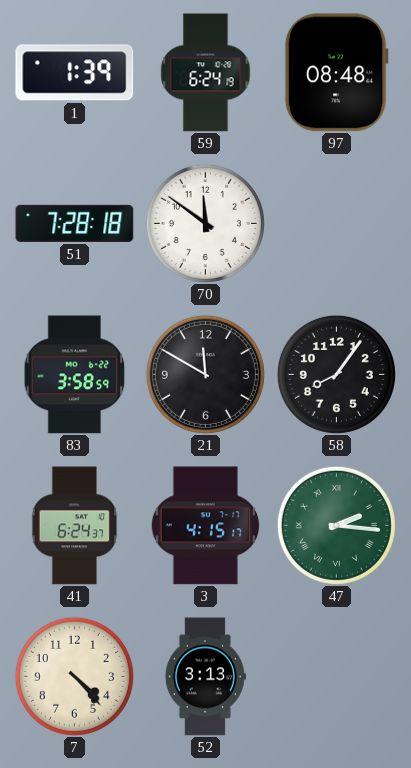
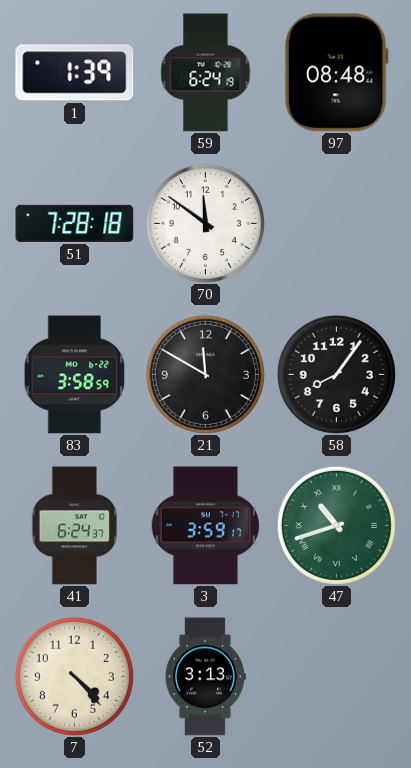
3: 4:15 -> 3:59 (206, 526)
47: 2:16 -> 10:42 (336, 525)
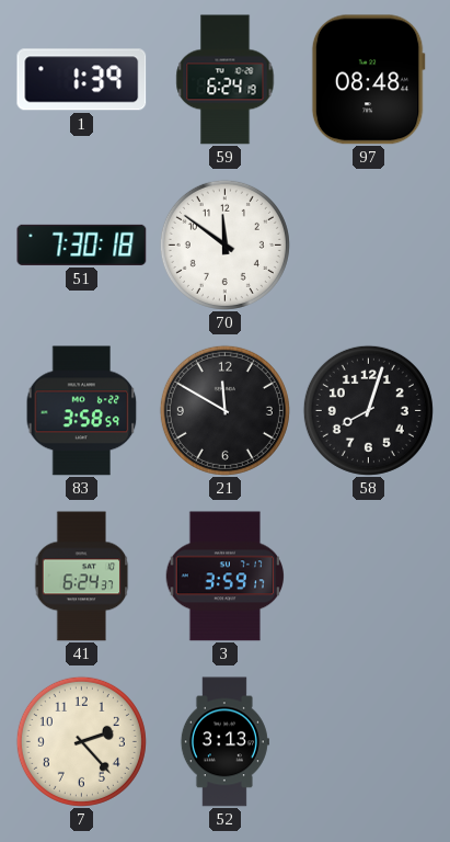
51: 7:28 -> 7:30 (82, 244)
58: 8:06 -> 8:03 (368, 410)
47: 10:42 -> none (336, 525)
7: 4:23 -> 2:23 (81, 741)
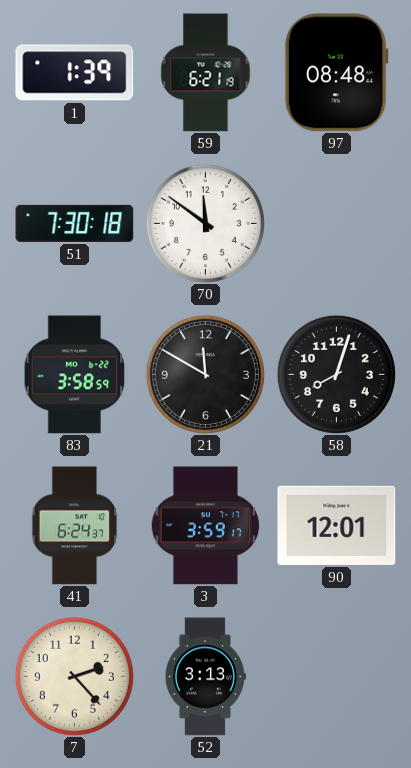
59: 6:24 -> 6:21 (206, 73)
90: none -> 12:01 (337, 525)
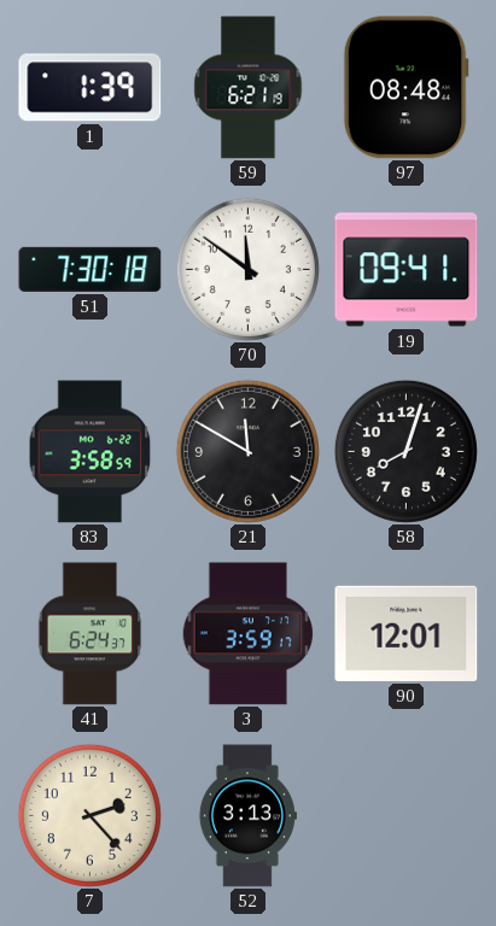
19: none -> 09:41 (407, 270)
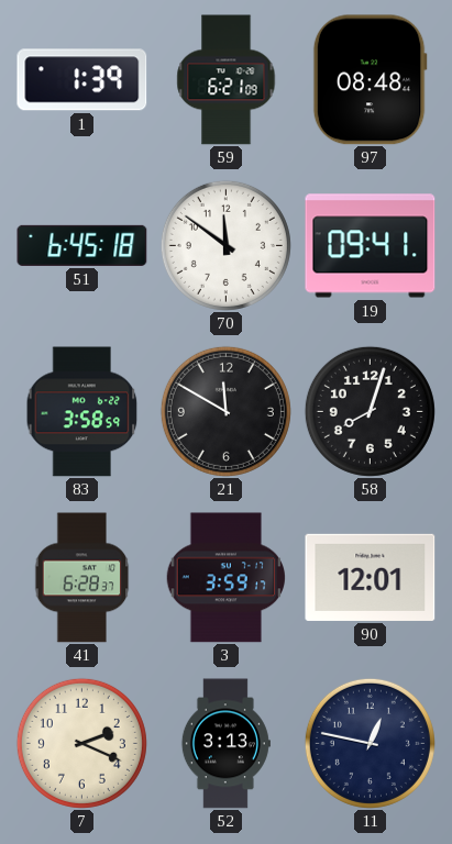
59: 6:21:19 -> 6:21:09 (227, 80)
51: 7:30 -> 6:45 (82, 245)
41: 6:24 -> 6:28 (82, 578)
7: 2:23 -> 2:19 (81, 743)
11: none -> 12:47 (370, 743)
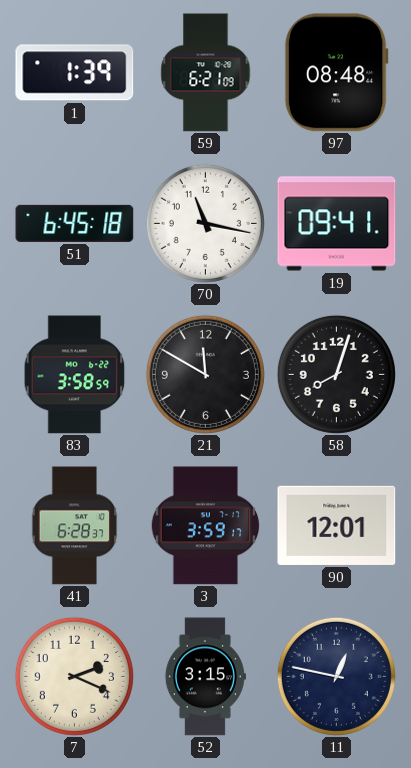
70: 11:51 -> 11:17 (205, 223)
52: 3:13 -> 3:15 (205, 677)
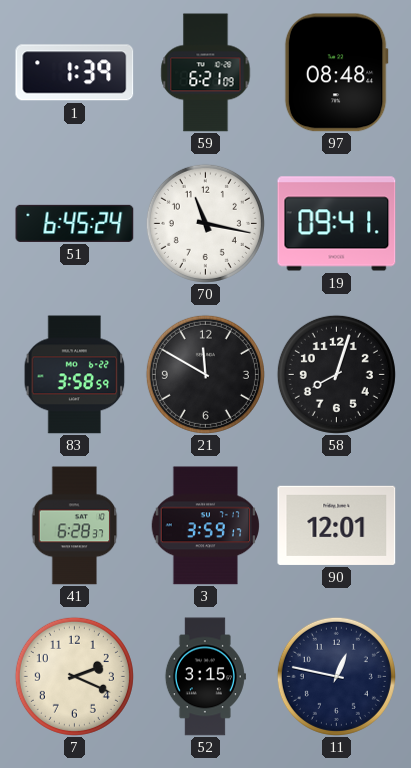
51: 6:45:18 -> 6:45:24 (75, 223)
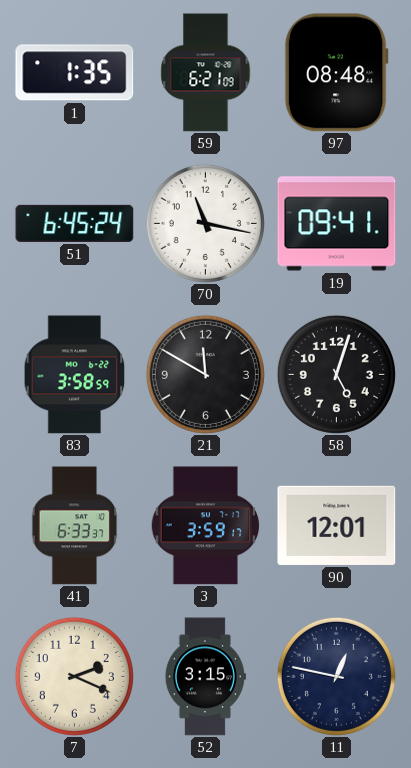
1: 1:39 -> 1:35 (75, 73)
58: 8:03 -> 5:03 (336, 374)
41: 6:28 -> 6:33 (75, 526)
